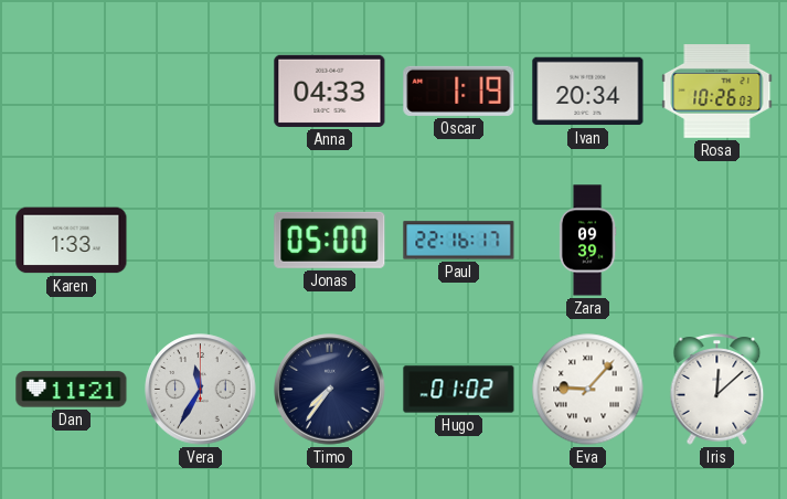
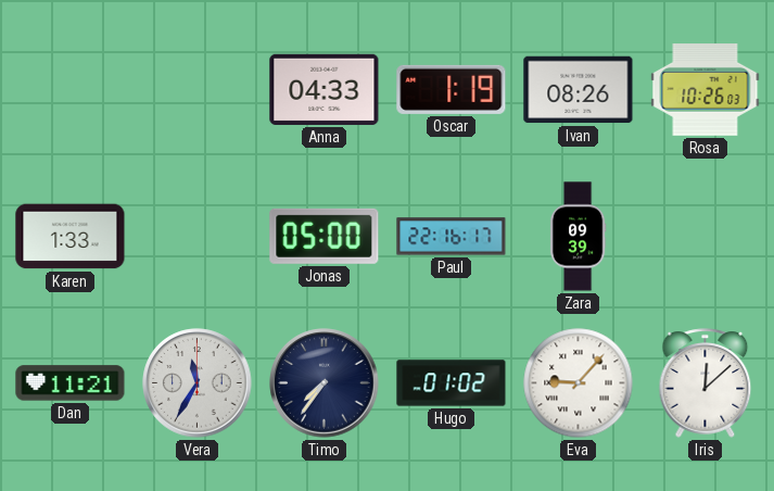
Ivan: 20:34 -> 08:26 (579, 90)
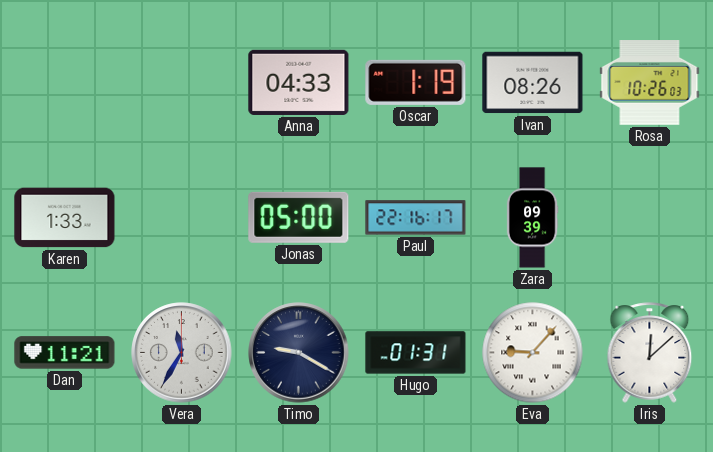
Timo: 7:36 -> 9:20 (299, 353)
Hugo: 01:02 -> 01:31 (416, 353)
